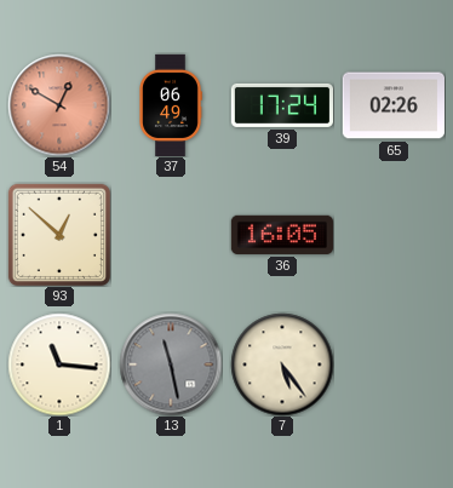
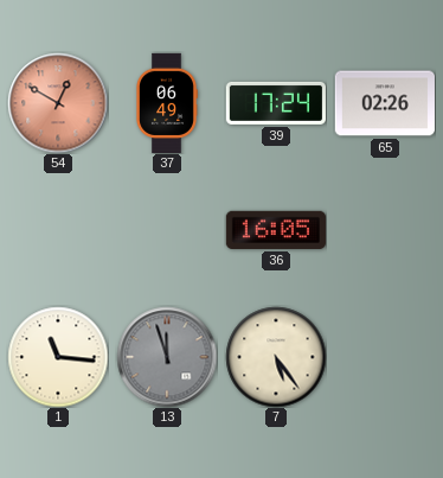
93: 12:52 -> none (59, 235)
13: 11:28 -> 11:57 (167, 357)
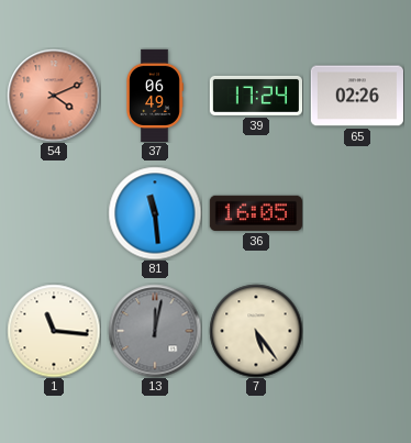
54: 12:50 -> 4:11 (54, 96)
81: none -> 11:29 (155, 213)
13: 11:57 -> 12:02 (155, 331)
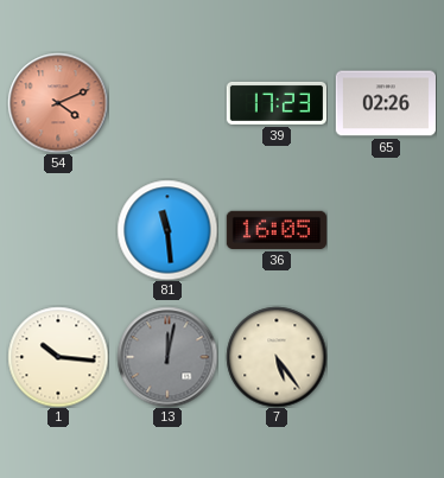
37: 06:49 -> none (155, 95)
39: 17:24 -> 17:23 (275, 103)
1: 11:16 -> 10:16 (58, 357)
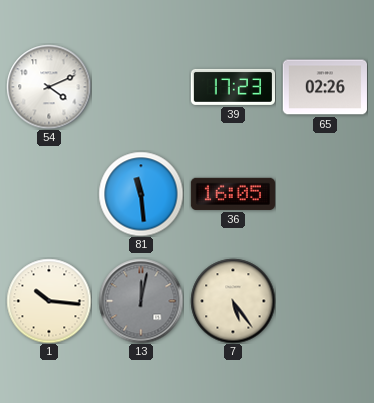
54 dial: salmon -> white (49, 87)
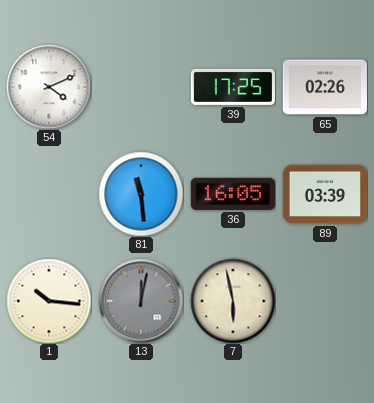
39: 17:23 -> 17:25 (232, 87)
89: none -> 03:39 (325, 194)
7: 5:24 -> 5:58 (233, 301)
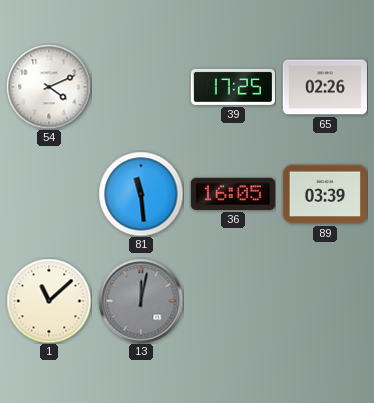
1: 10:16 -> 11:08 (49, 301)
7: 5:58 -> none (233, 301)
